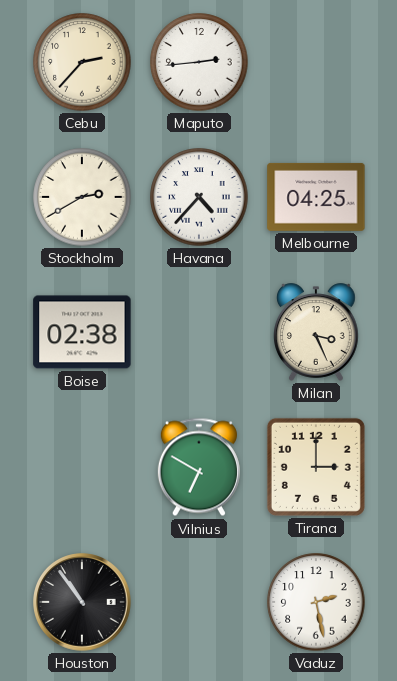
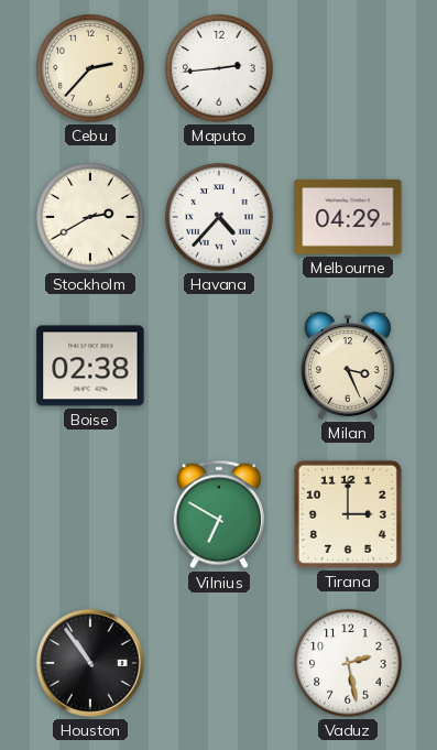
Melbourne: 04:25 -> 04:29 (348, 217)
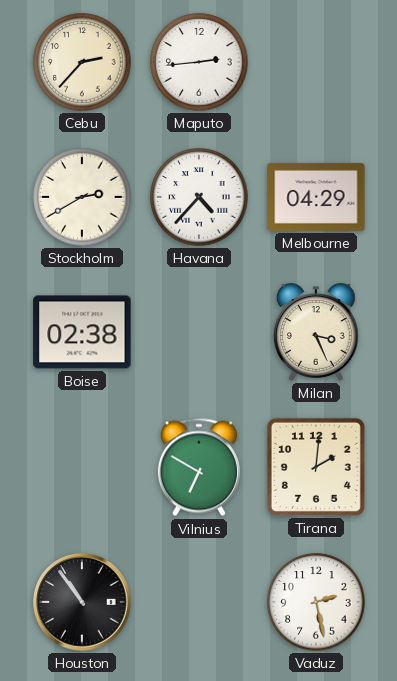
Tirana: 3:00 -> 2:01 (316, 467)
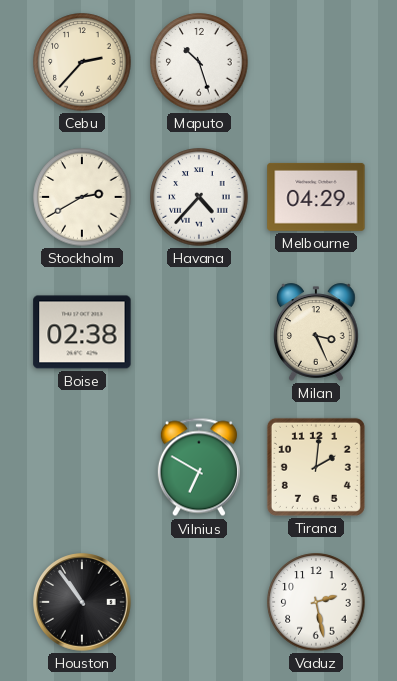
Maputo: 2:44 -> 10:27 (199, 62)
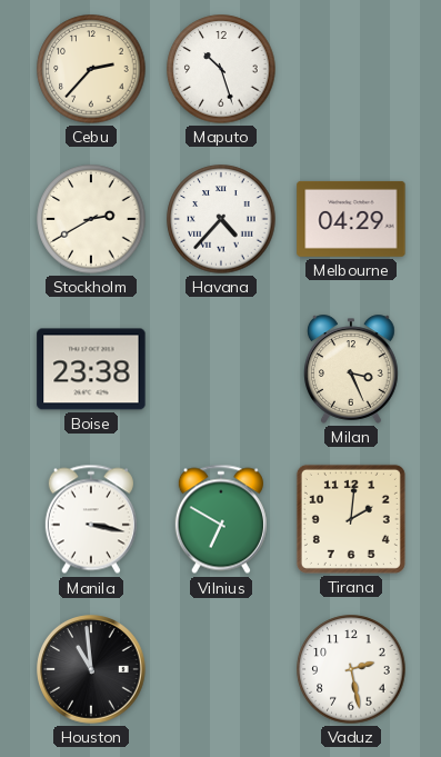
Boise: 02:38 -> 23:38 (91, 369)
Manila: none -> 3:17 (91, 519)
Houston: 10:54 -> 10:59 (91, 669)
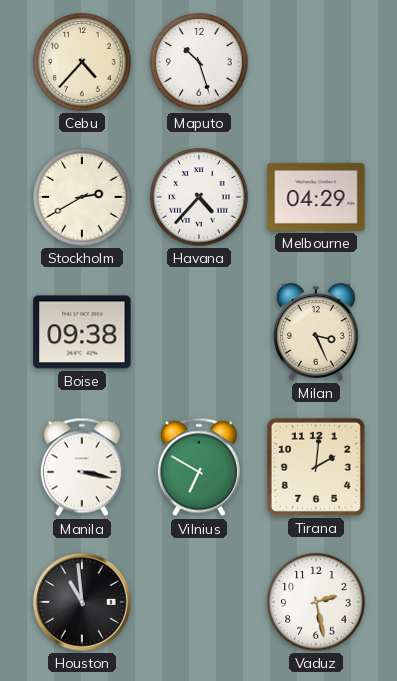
Cebu: 2:37 -> 4:37 (82, 62)
Boise: 23:38 -> 09:38 (82, 332)
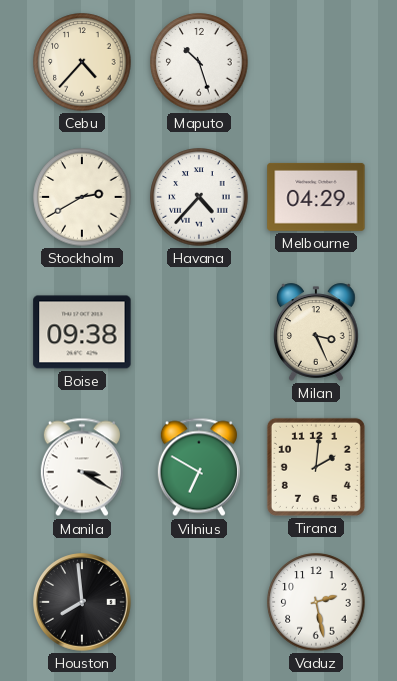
Manila: 3:17 -> 3:20 (82, 467)
Houston: 10:59 -> 7:59 (82, 602)
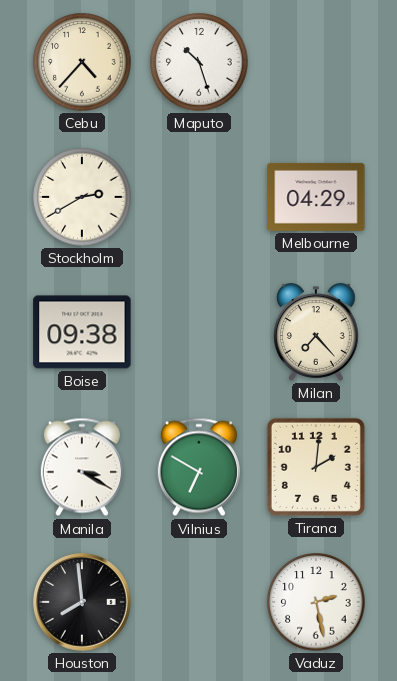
Havana: 4:37 -> none (199, 197)
Milan: 3:26 -> 7:23 (317, 332)
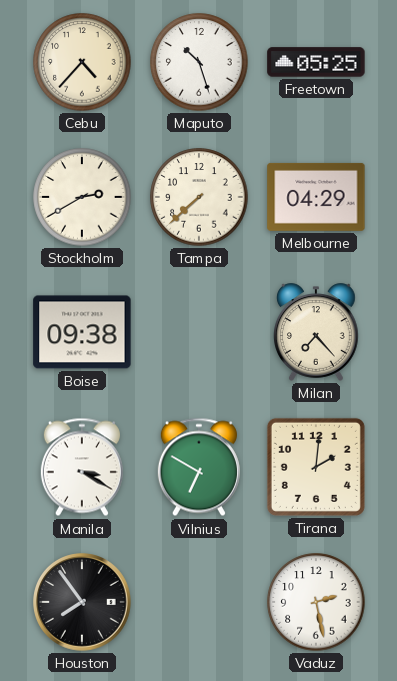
Freetown: none -> 05:25 (316, 62)
Tampa: none -> 7:38 (199, 197)
Houston: 7:59 -> 7:54 (82, 602)
